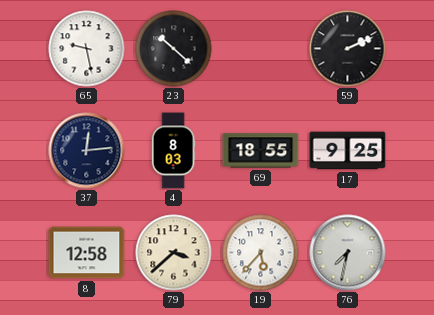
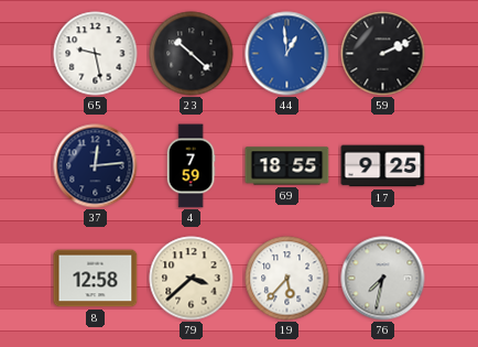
44: none -> 12:59 (287, 54)
4: 8:03 -> 7:59 (191, 166)
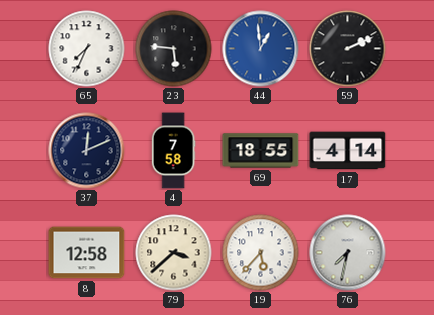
65: 9:28 -> 7:34 (87, 49)
23: 10:22 -> 5:46 (174, 49)
37: 12:14 -> 12:11 (87, 151)
4: 7:59 -> 7:58 (173, 151)
17: 9:25 -> 4:14 (348, 151)
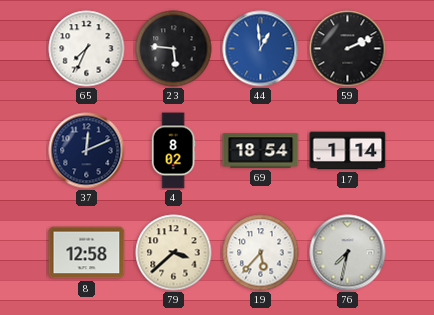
4: 7:58 -> 8:02 (173, 151)
69: 18:55 -> 18:54 (261, 151)
17: 4:14 -> 1:14 (348, 151)
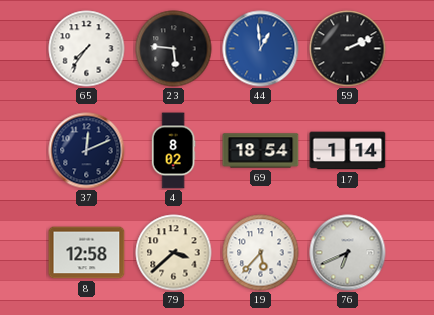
65: 7:34 -> 7:36 (87, 49)
76: 7:32 -> 6:41 (348, 253)
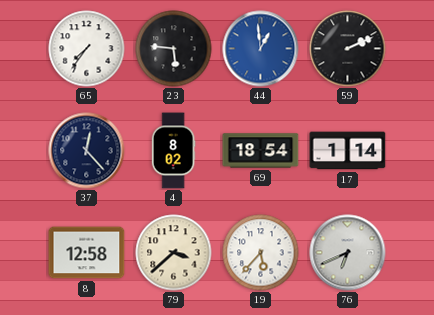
37: 12:11 -> 12:23 (87, 151)
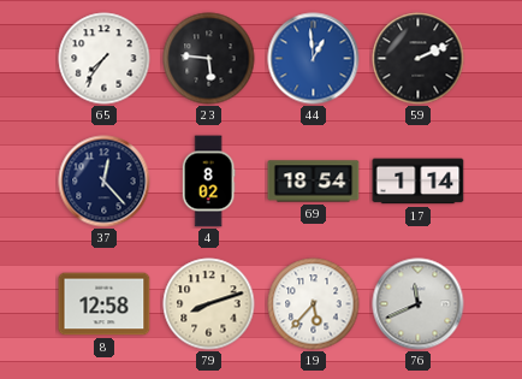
79: 3:38 -> 8:12 (209, 304)
76: 6:41 -> 11:41 (419, 304)
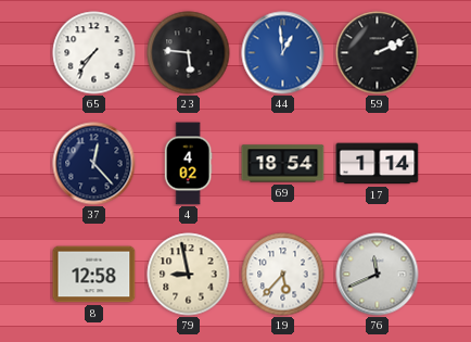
4: 8:02 -> 4:02 (188, 164)
79: 8:12 -> 8:58 (189, 275)
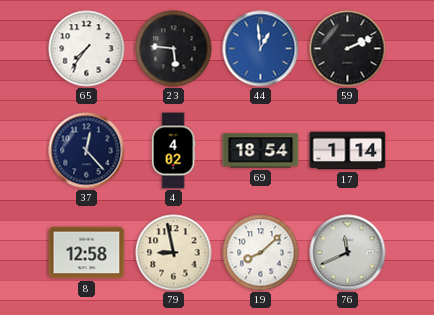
19: 5:37 -> 8:08 (261, 253)
